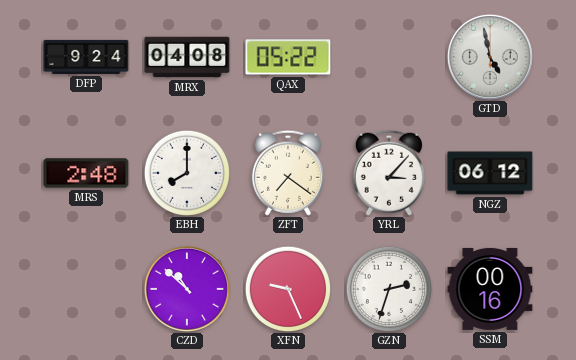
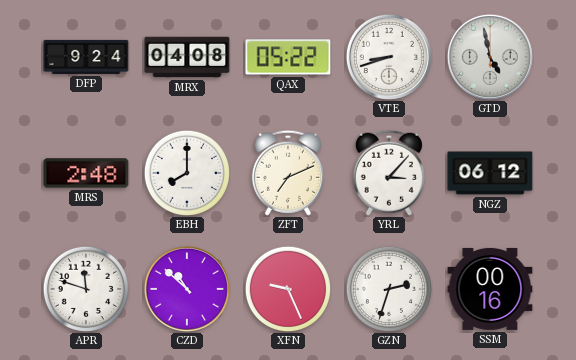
VTE: none -> 8:42 (389, 57)
ZFT: 7:21 -> 7:11 (288, 173)
APR: none -> 11:48 (85, 288)
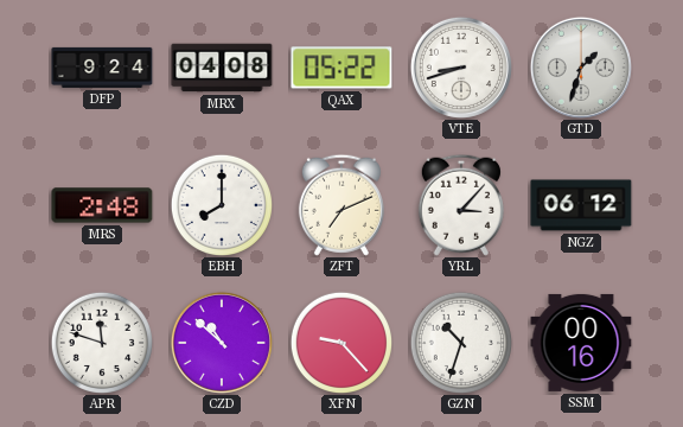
GTD: 4:58 -> 1:33 (581, 68)
XFN: 9:26 -> 9:23 (340, 342)
GZN: 2:33 -> 10:33 (460, 342)
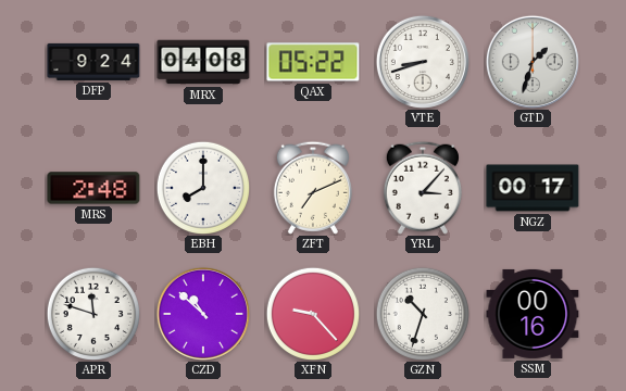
NGZ: 06:12 -> 00:17 (533, 188)
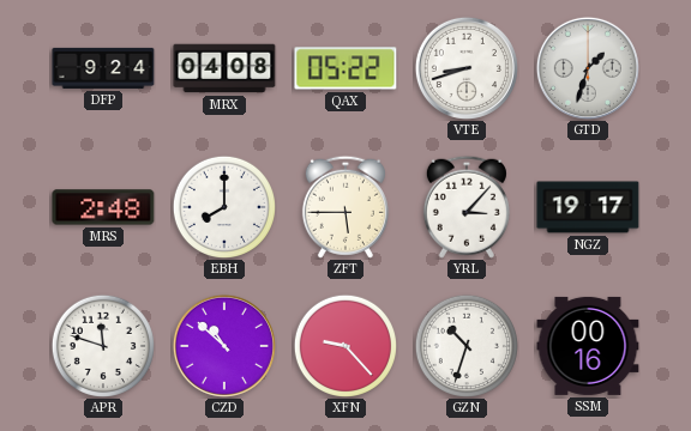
ZFT: 7:11 -> 5:45 (345, 207)
NGZ: 00:17 -> 19:17 (588, 207)
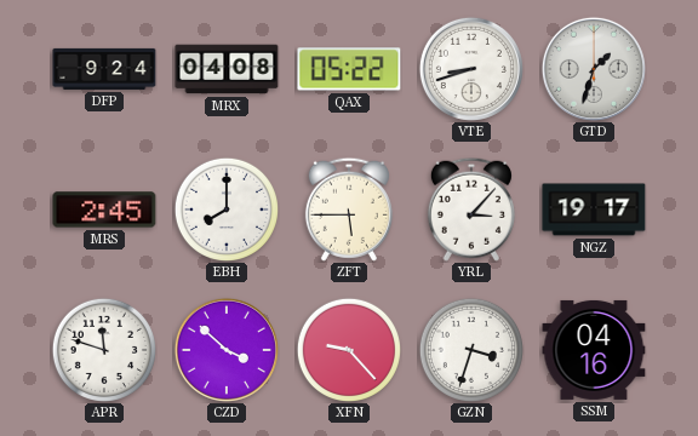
MRS: 2:48 -> 2:45 (104, 210)
CZD: 10:52 -> 3:52 (227, 350)
GZN: 10:33 -> 3:33 (470, 349)
SSM: 00:16 -> 04:16 (594, 350)
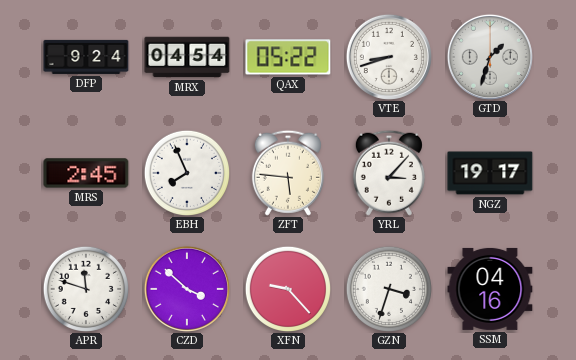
MRX: 04:08 -> 04:54 (187, 57)
EBH: 8:00 -> 7:56 (186, 172)
ZFT: 5:45 -> 5:46 (288, 173)
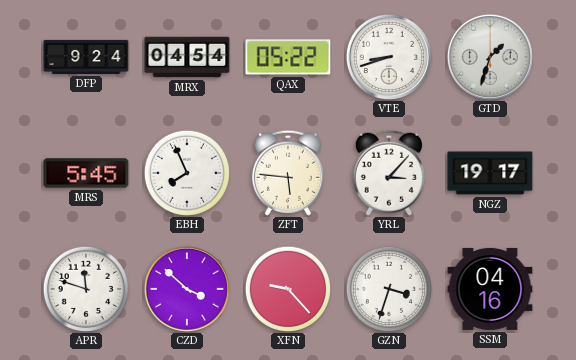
MRS: 2:45 -> 5:45 (86, 173)
